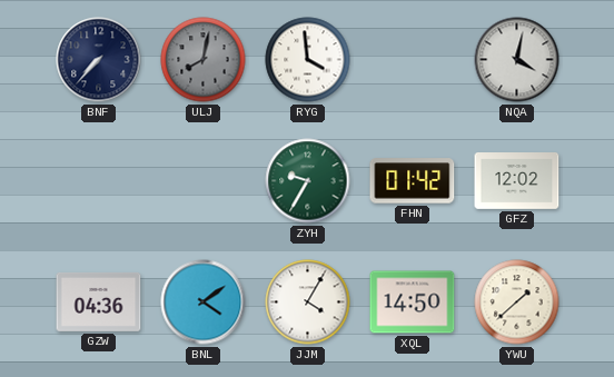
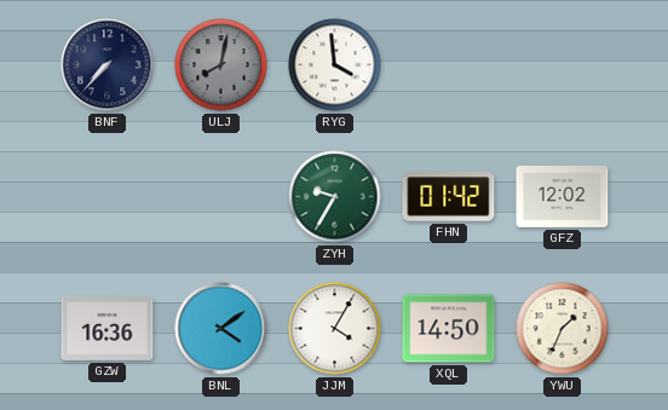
NQA: 4:02 -> none (517, 60)
GZW: 04:36 -> 16:36 (108, 328)
YWU: 1:38 -> 1:34 (563, 329)
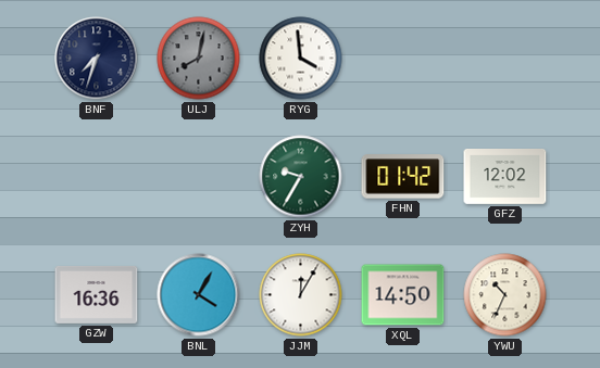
BNF: 7:37 -> 7:33 (97, 59)
BNL: 4:09 -> 4:05 (199, 295)
JJM: 4:05 -> 12:05 (301, 295)
YWU: 1:34 -> 10:34 (505, 295)
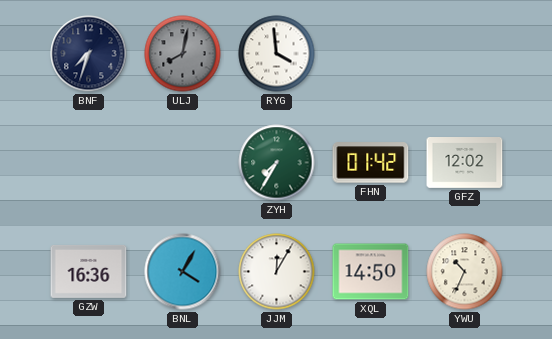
ZYH: 9:35 -> 7:35 (277, 163)
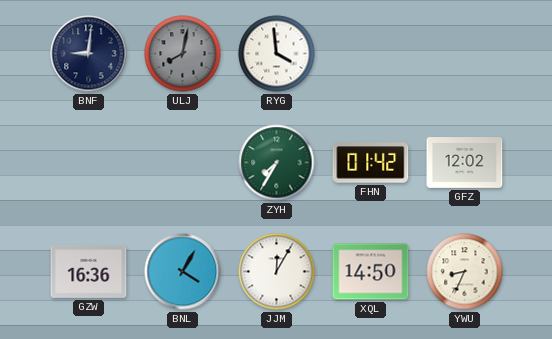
BNF: 7:33 -> 9:01 (89, 54)
YWU: 10:34 -> 8:34 (465, 272)
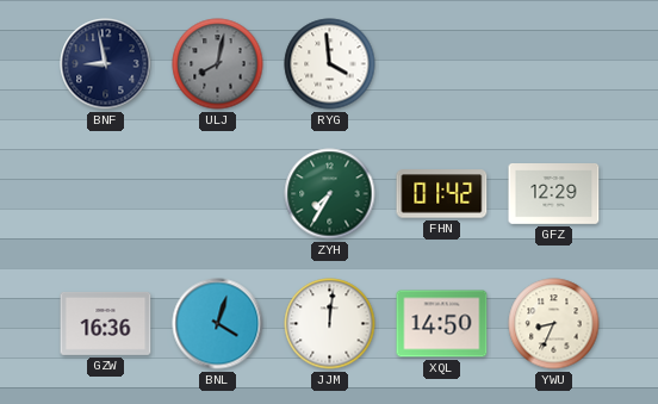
BNF: 9:01 -> 8:58 (106, 64)
GFZ: 12:02 -> 12:29 (554, 194)
BNL: 4:05 -> 4:03 (218, 324)
JJM: 12:05 -> 12:01 (330, 324)
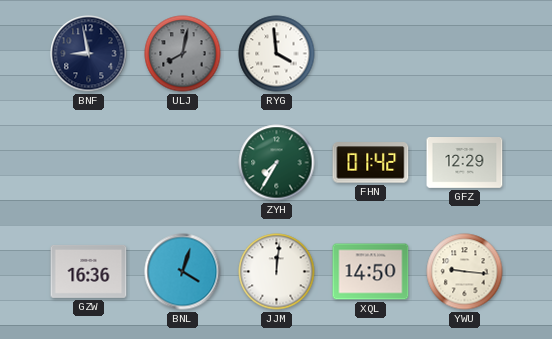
YWU: 8:34 -> 9:16 (465, 272)
